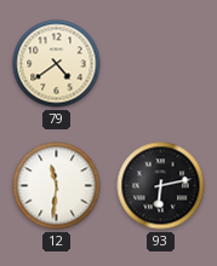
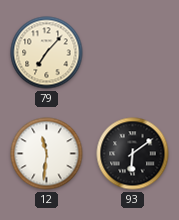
79: 4:39 -> 7:07 (47, 53)
93: 6:13 -> 6:09 (133, 154)
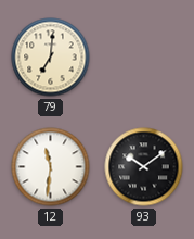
79: 7:07 -> 7:01 (51, 58)
93: 6:09 -> 10:09 (144, 167)
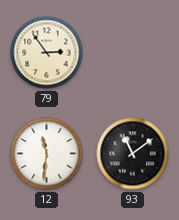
79: 7:01 -> 2:54 (47, 53)
93: 10:09 -> 11:09 (133, 154)
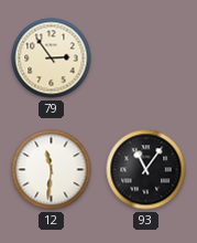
93: 11:09 -> 11:06 (146, 170)
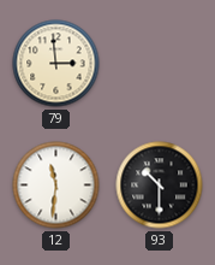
79: 2:54 -> 2:59 (56, 64)
93: 11:06 -> 10:30 (160, 185)
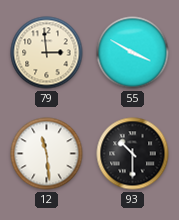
55: none -> 3:50 (133, 53)
12: 11:31 -> 11:29 (47, 154)
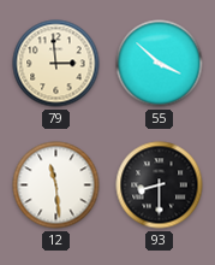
55: 3:50 -> 3:52 (160, 64)
93: 10:30 -> 8:30 (160, 185)
